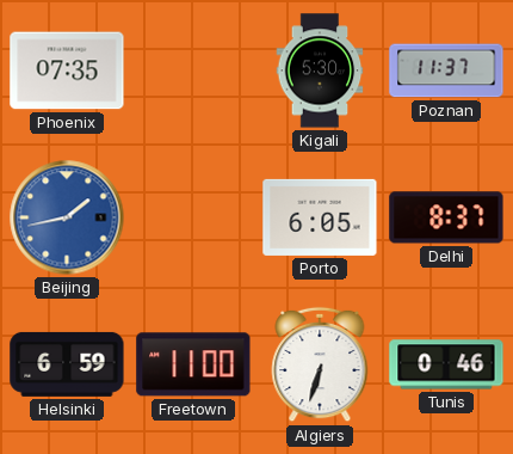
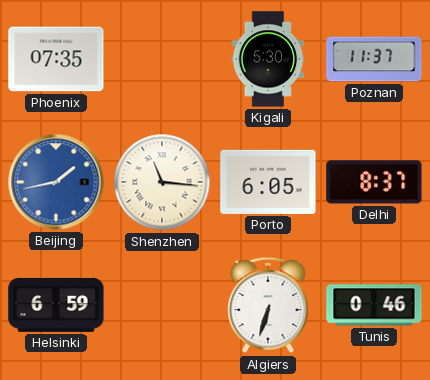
Shenzhen: none -> 11:16 (162, 182)
Freetown: 11:00 -> none (193, 364)
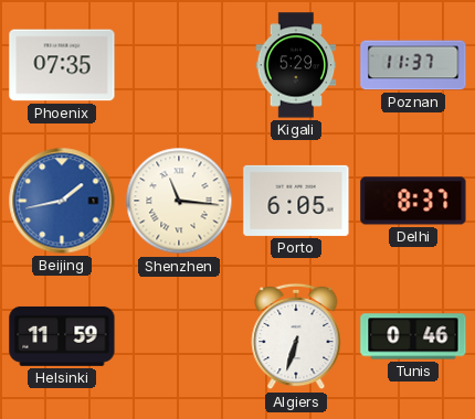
Kigali: 5:30 -> 5:29 (296, 65)
Helsinki: 6:59 -> 11:59 (62, 336)
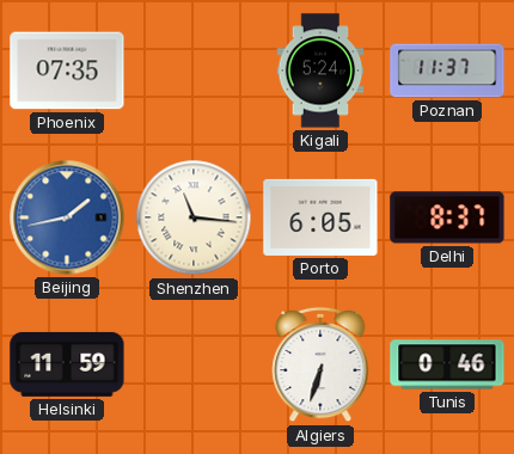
Kigali: 5:29 -> 5:24 (320, 70)
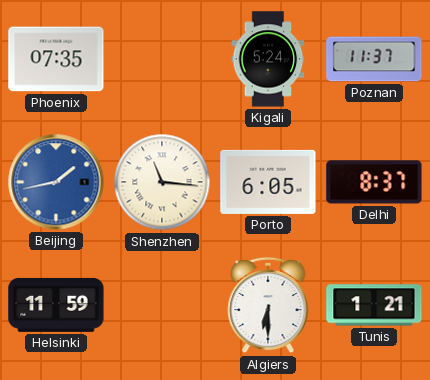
Algiers: 6:33 -> 6:30 (268, 305)
Tunis: 0:46 -> 1:21 (374, 305)
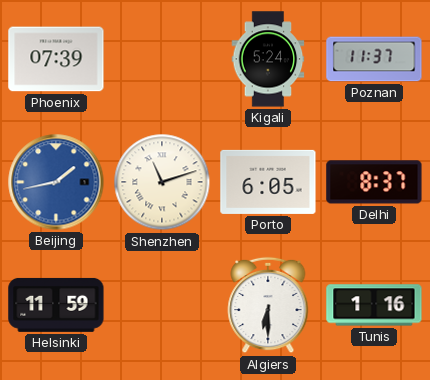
Phoenix: 07:35 -> 07:39 (56, 59)
Shenzhen: 11:16 -> 11:12 (162, 182)
Tunis: 1:21 -> 1:16 (374, 305)
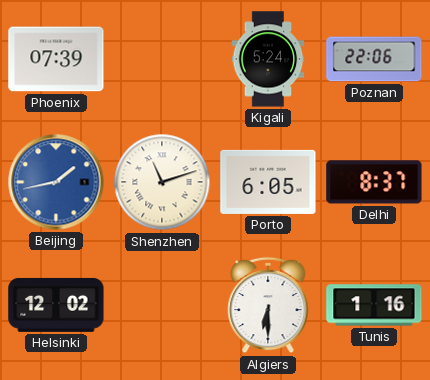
Poznan: 11:37 -> 22:06 (374, 59)
Helsinki: 11:59 -> 12:02 (56, 305)
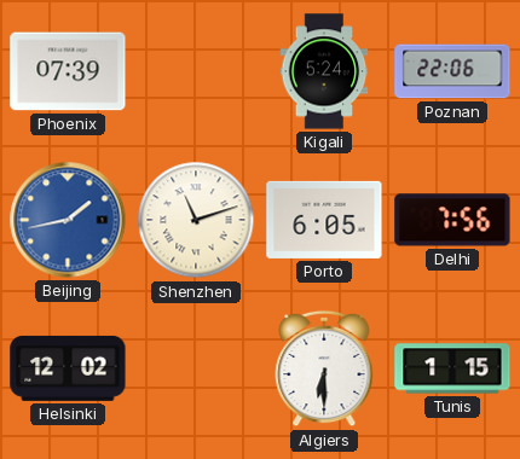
Delhi: 8:37 -> 7:56 (452, 220)
Tunis: 1:16 -> 1:15 (452, 368)
